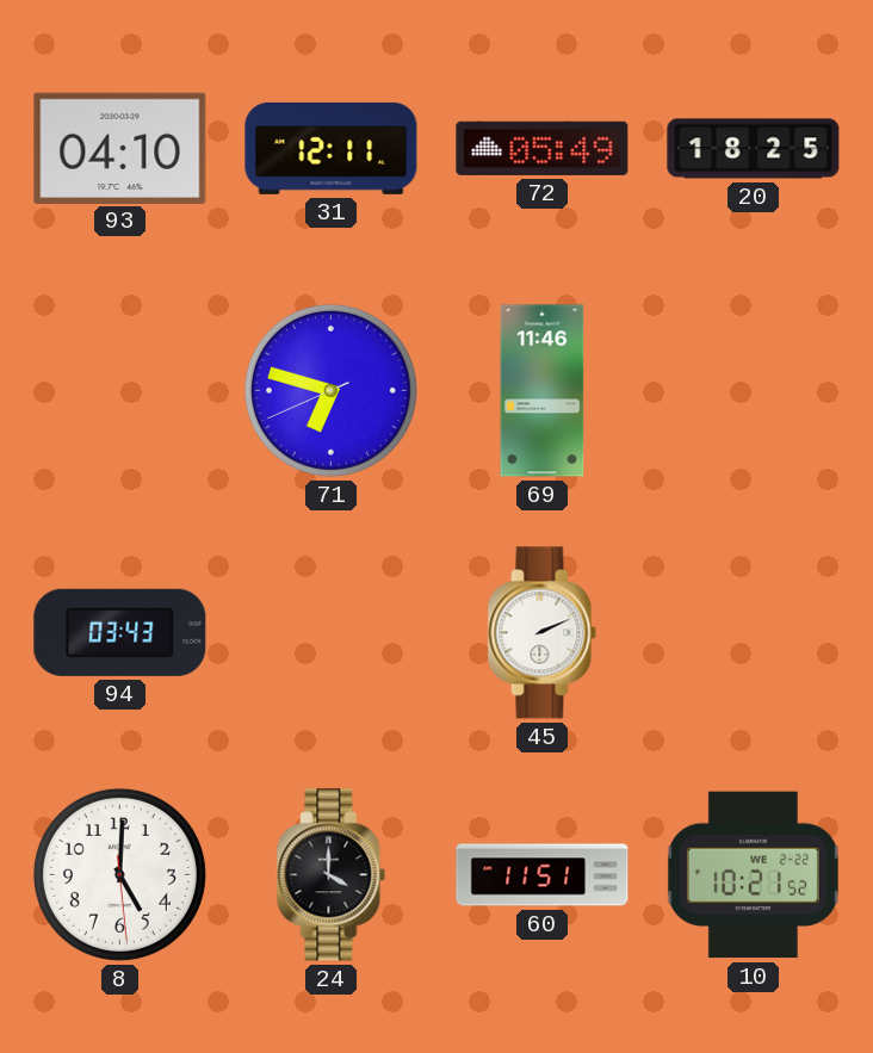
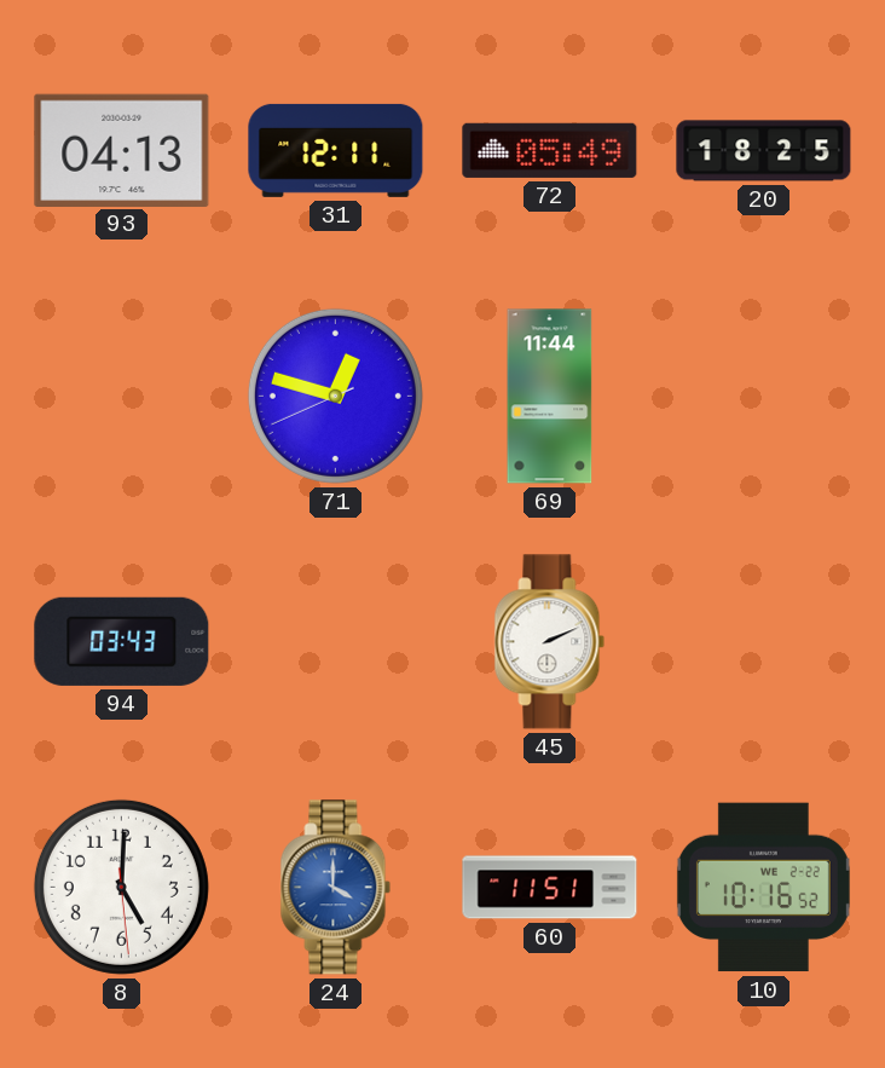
93: 04:10 -> 04:13 (122, 150)
71: 6:47 -> 12:47 (335, 396)
69: 11:46 -> 11:44 (550, 397)
24 dial: black -> blue (336, 888)
10: 10:21 -> 10:16 (763, 888)
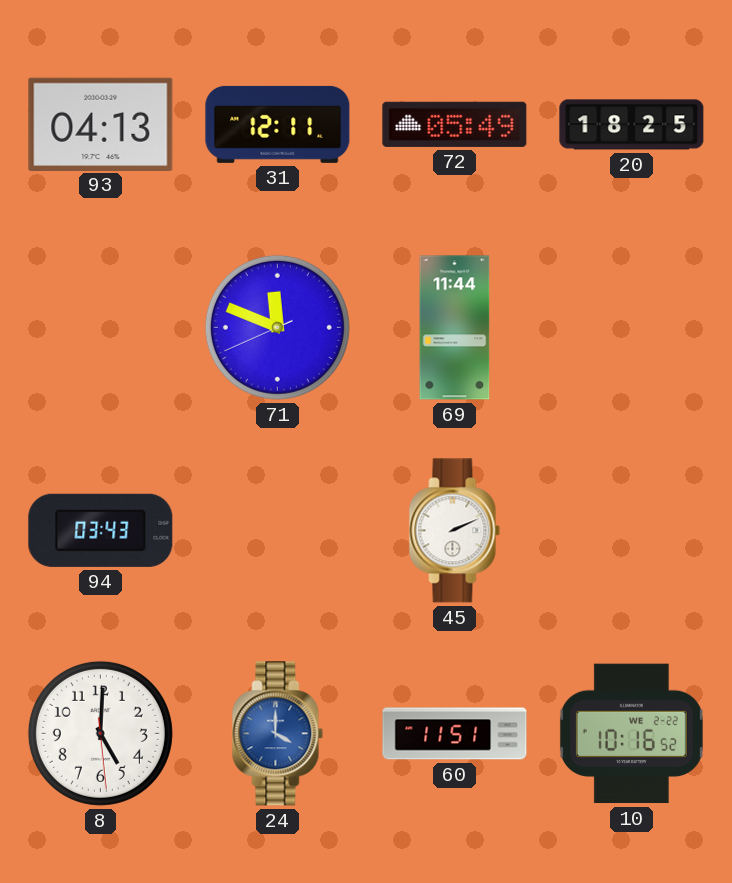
71: 12:47 -> 11:48 (277, 327)
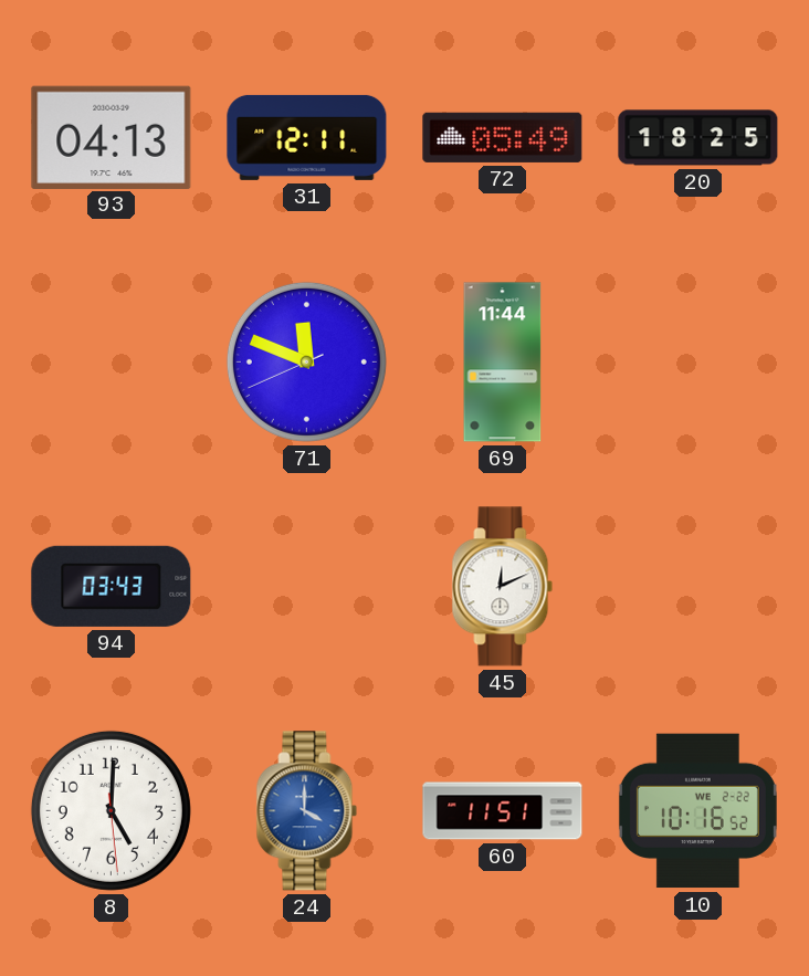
45: 2:11 -> 12:11 (503, 587)
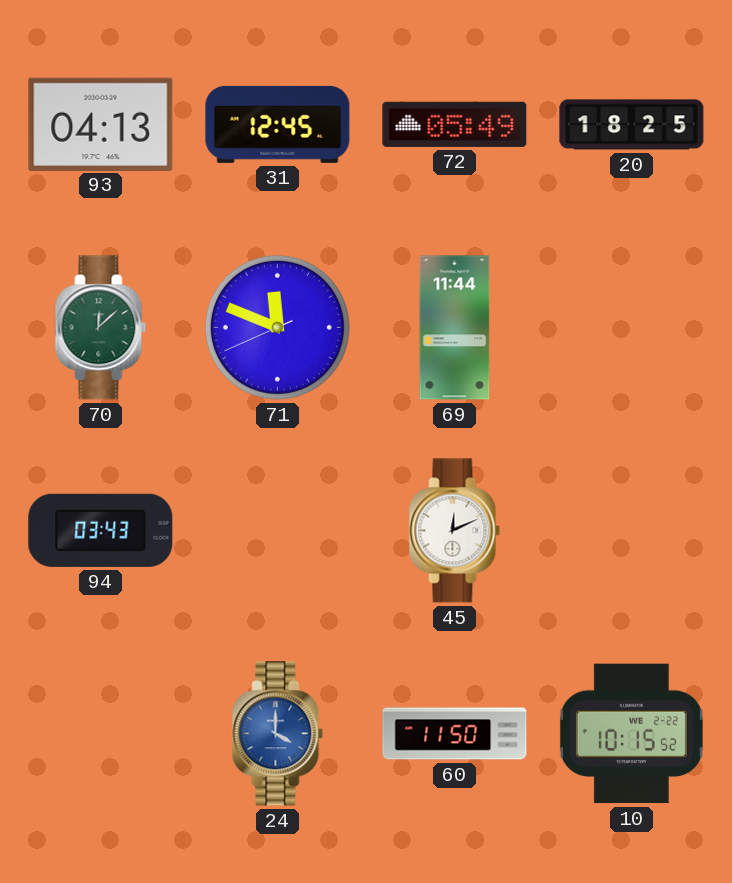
31: 12:11 -> 12:45 (278, 124)
70: none -> 12:08 (101, 328)
8: 5:00 -> none (111, 810)
60: 11:51 -> 11:50 (455, 734)
10: 10:16 -> 10:15 (631, 734)
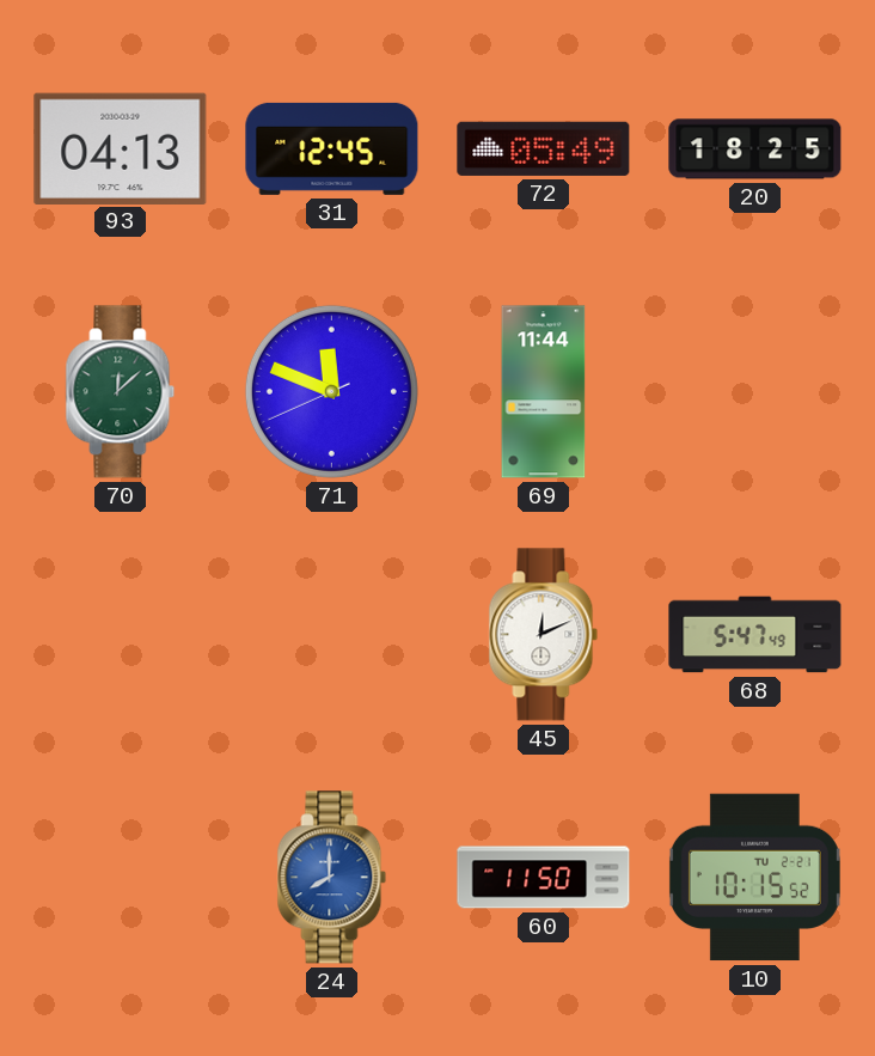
94: 03:43 -> none (101, 530)
68: none -> 5:47 (755, 635)
24: 4:00 -> 8:00 (332, 878)
10 date: WE 2-22 -> TU 2-21 (754, 878)
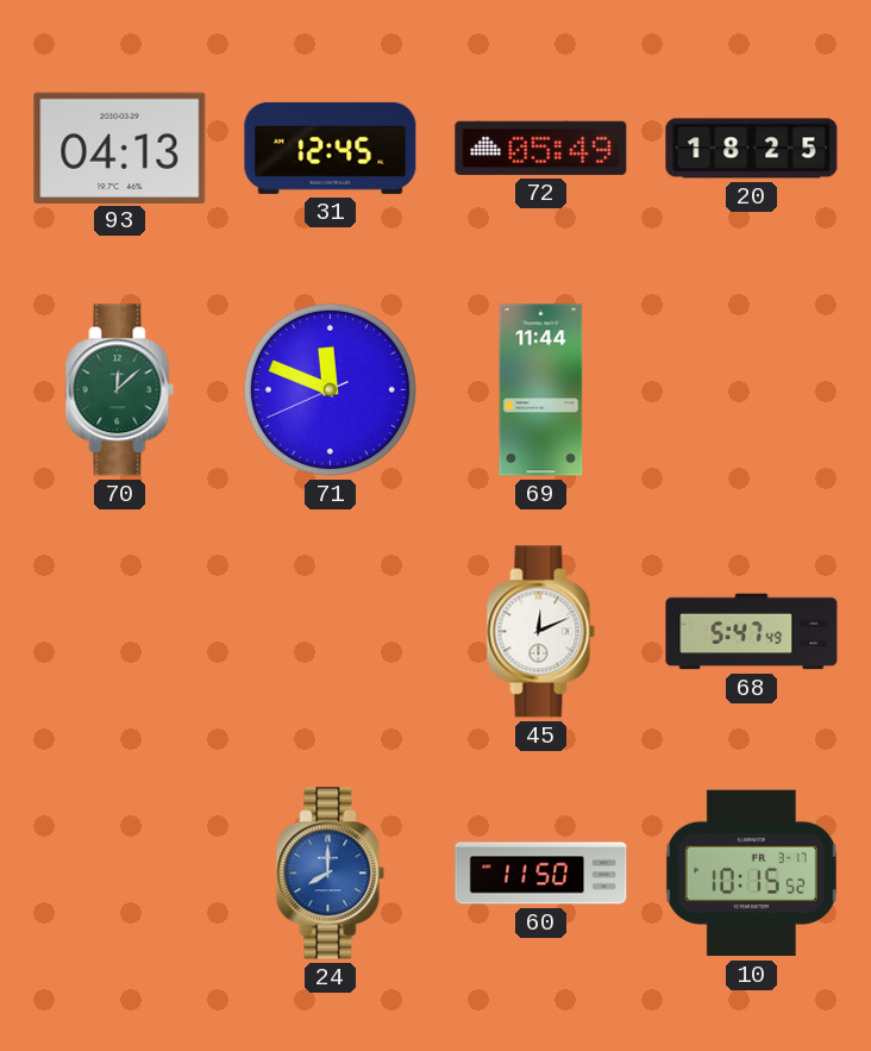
10 date: TU 2-21 -> FR 3-17 (751, 874)
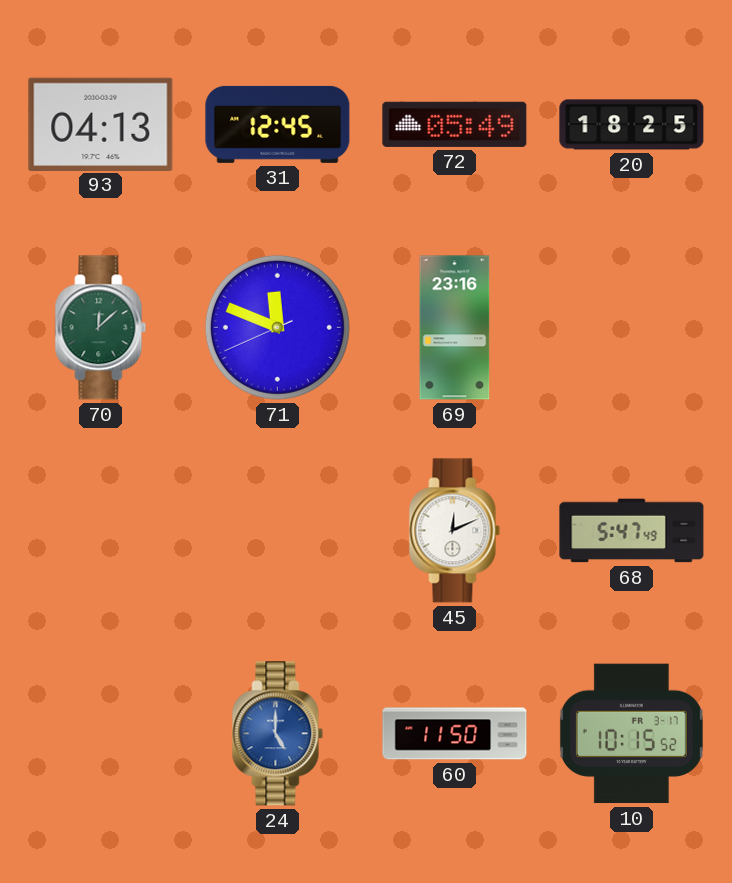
69: 11:44 -> 23:16 (455, 328)
24: 8:00 -> 5:00 (278, 734)
